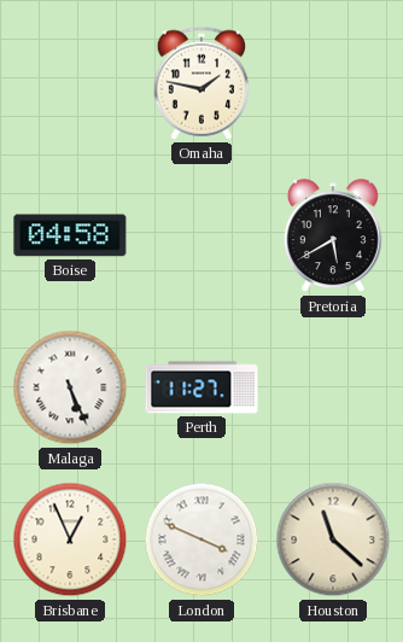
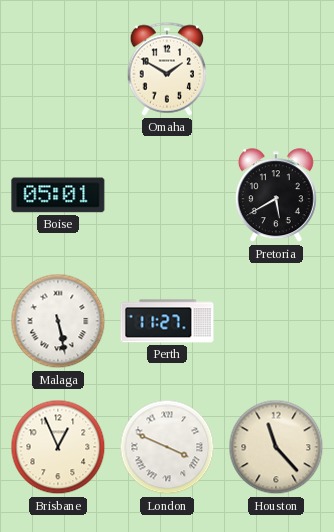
Omaha: 1:47 -> 1:50 (167, 69)
Boise: 04:58 -> 05:01 (58, 195)
Malaga: 5:26 -> 5:28 (58, 321)
Houston: 11:22 -> 11:23 (276, 447)
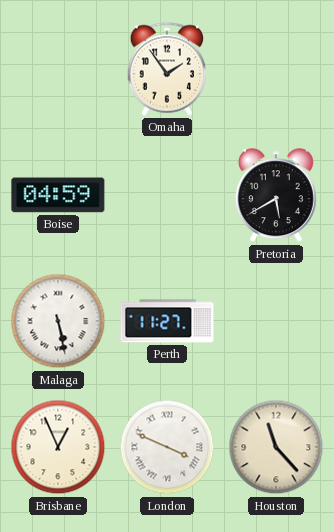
Omaha: 1:50 -> 1:54 (167, 69)
Boise: 05:01 -> 04:59 (58, 195)
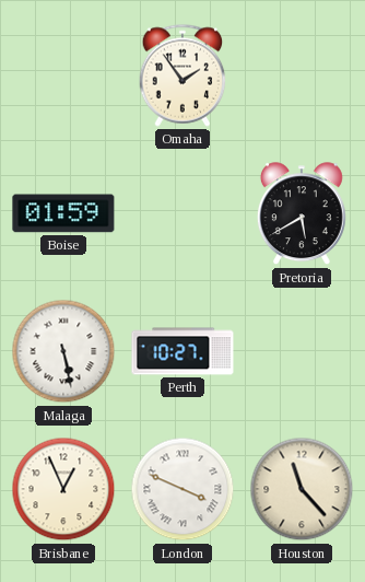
Boise: 04:59 -> 01:59 (63, 213)
Perth: 11:27 -> 10:27 (182, 351)
